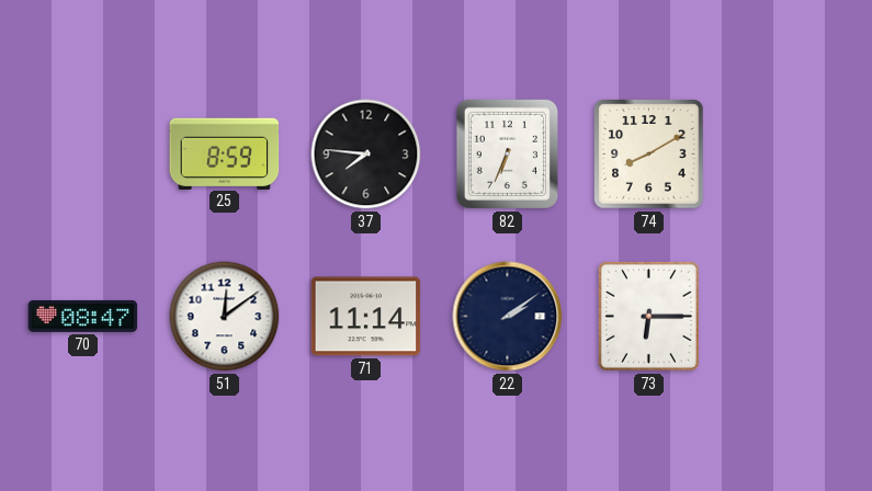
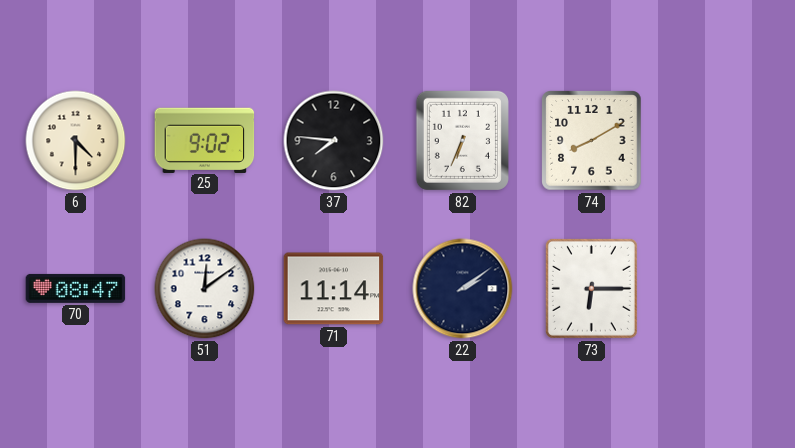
6: none -> 4:30 (76, 141)
25: 8:59 -> 9:02 (205, 140)
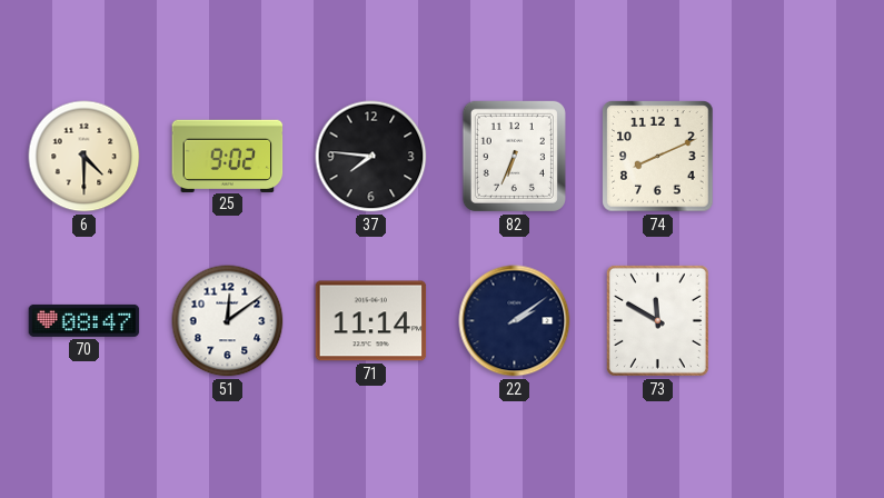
74: 8:10 -> 8:11 (658, 157)
73: 6:15 -> 11:50 (657, 320)
